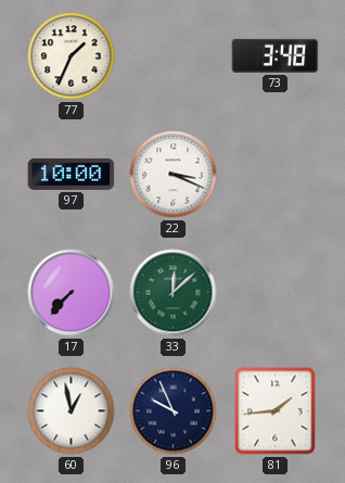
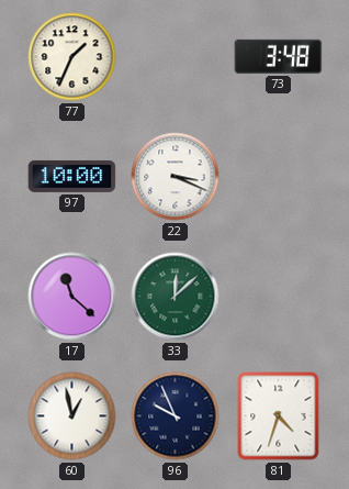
17: 7:37 -> 11:22 (72, 297)
81: 1:44 -> 4:33 (279, 416)
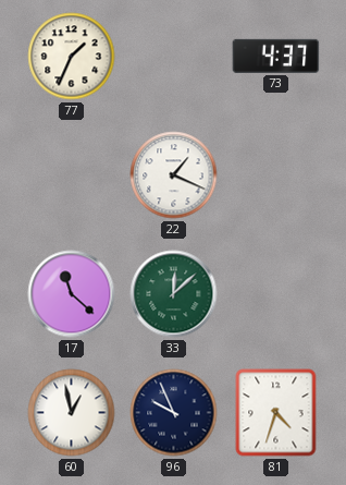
73: 3:48 -> 4:37 (276, 56)
97: 10:00 -> none (72, 176)
22: 3:19 -> 1:19 (174, 175)
